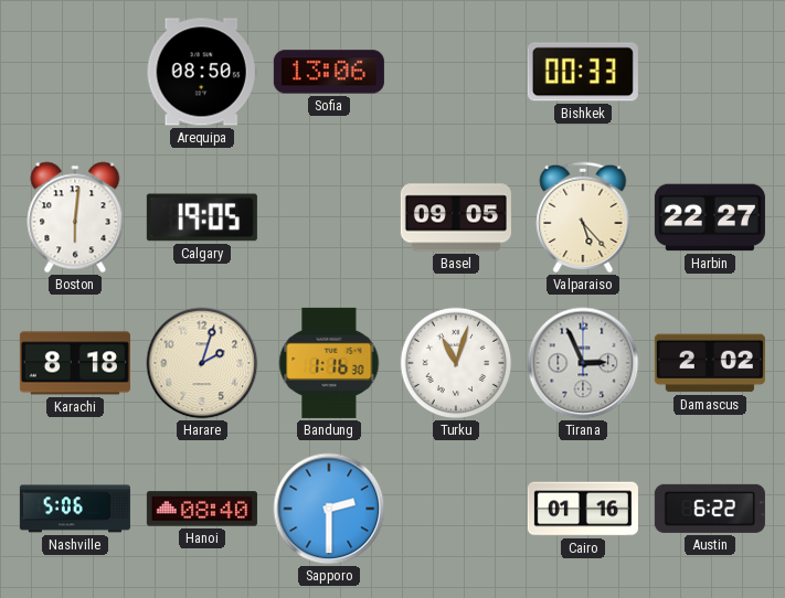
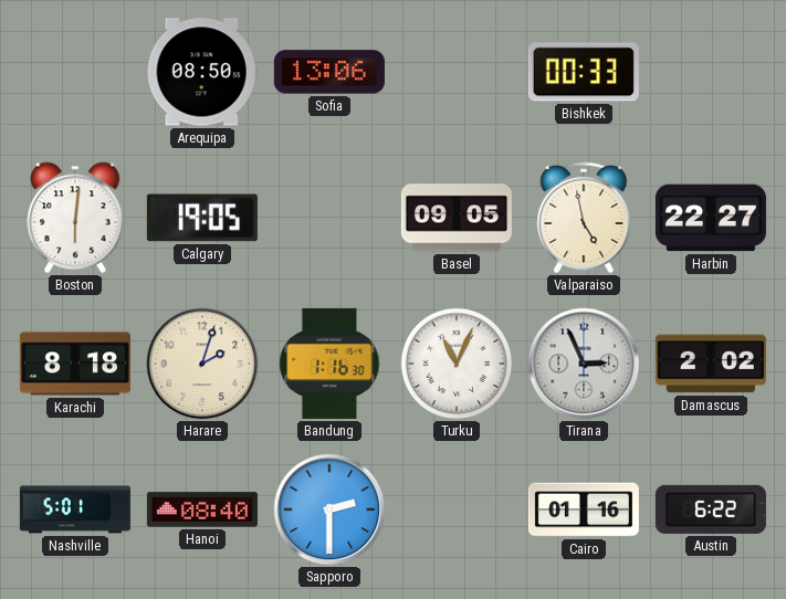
Valparaiso: 5:23 -> 4:58 (584, 218)
Turku: 11:03 -> 11:04 (457, 364)
Nashville: 5:06 -> 5:01 (75, 509)
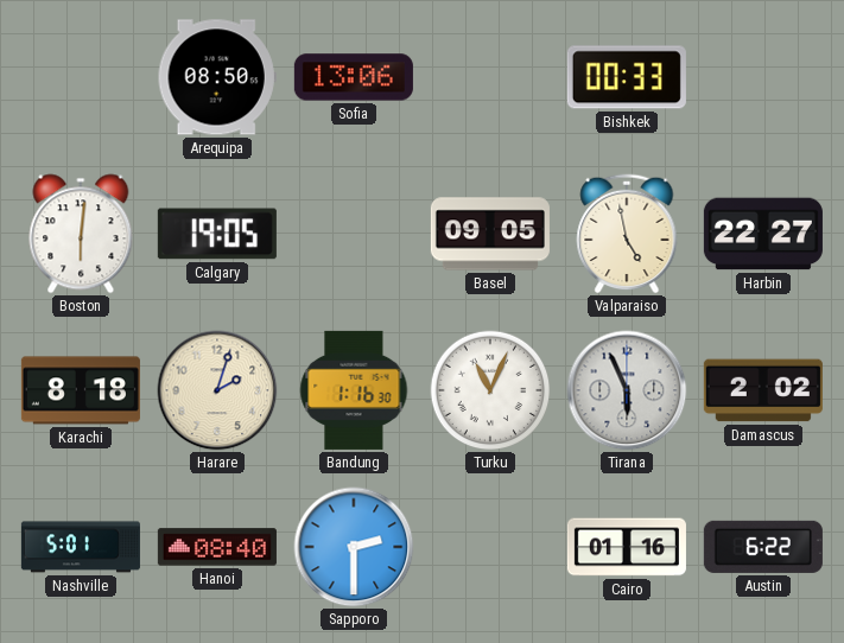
Tirana: 2:56 -> 5:56 (627, 390)
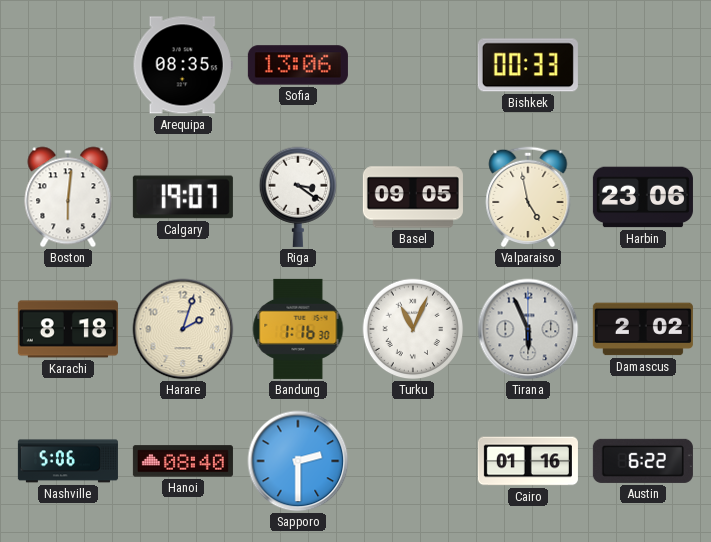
Arequipa: 08:50 -> 08:35 (183, 65)
Calgary: 19:05 -> 19:07 (183, 197)
Riga: none -> 3:21 (297, 197)
Harbin: 22:27 -> 23:06 (643, 197)
Nashville: 5:01 -> 5:06 (68, 461)
